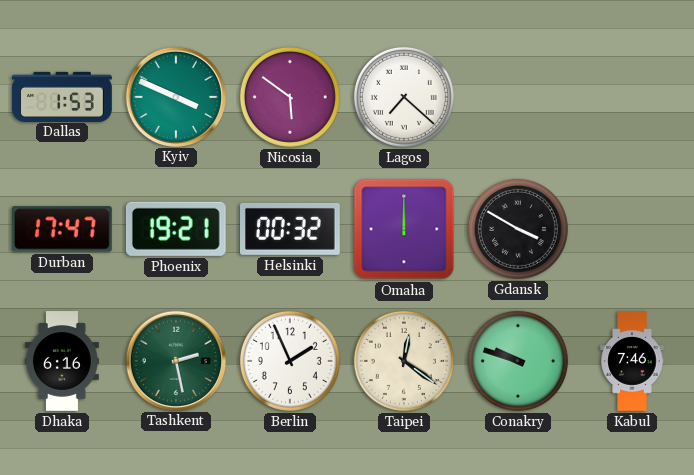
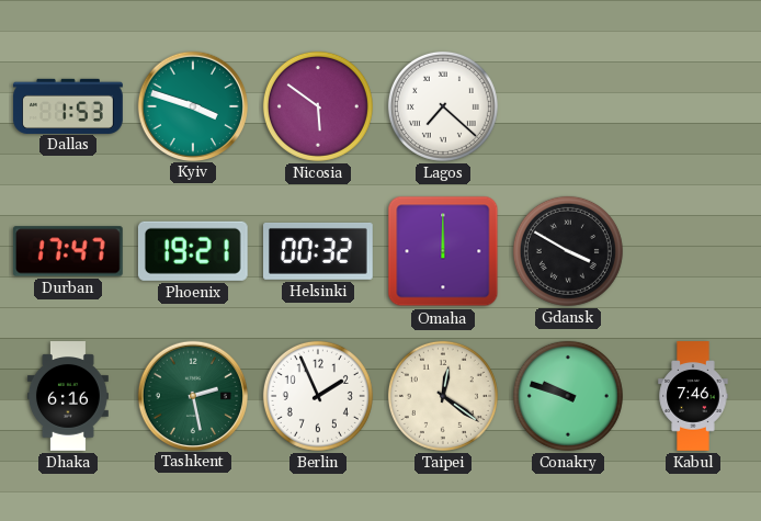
Kyiv: 3:49 -> 3:48 (192, 105)
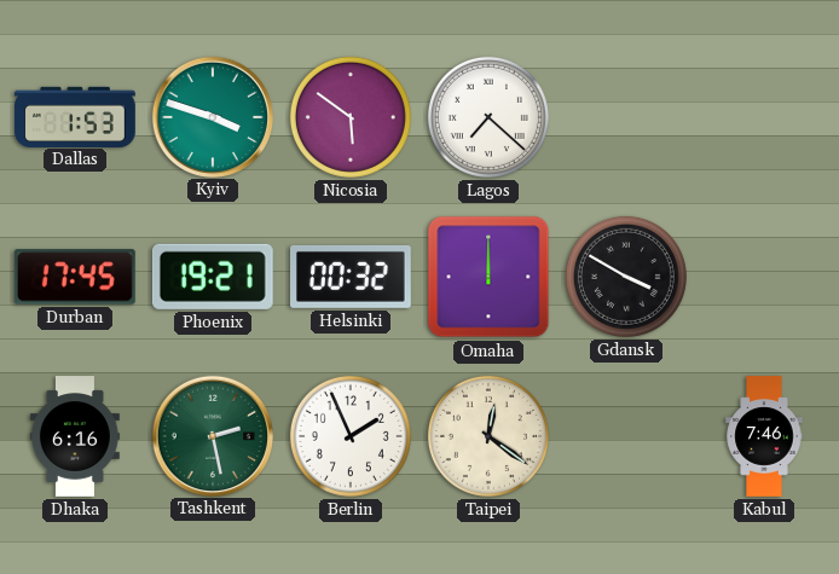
Durban: 17:47 -> 17:45 (75, 277)
Conakry: 9:48 -> none (568, 396)
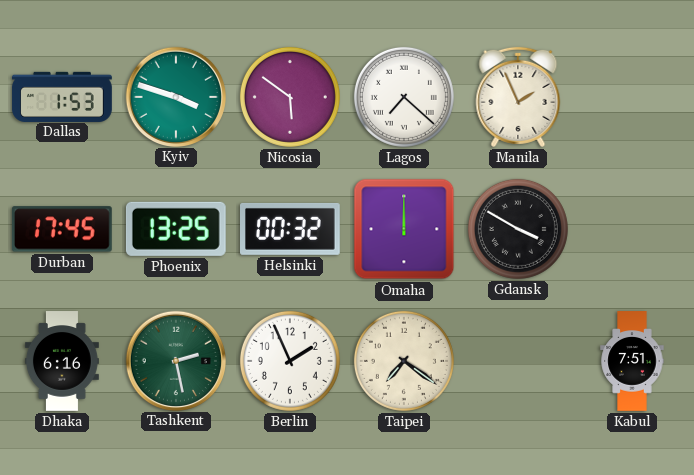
Manila: none -> 1:56 (518, 97)
Phoenix: 19:21 -> 13:25 (176, 229)
Taipei: 12:21 -> 7:21 (404, 361)
Kabul: 7:46 -> 7:51 (632, 361)
